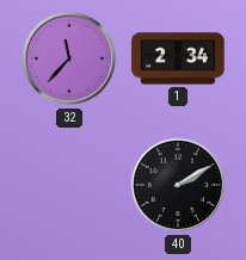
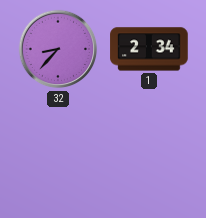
32: 11:37 -> 8:37 (58, 49)
40: 2:10 -> none (178, 185)
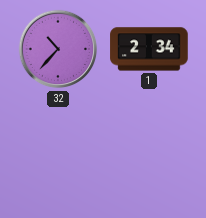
32: 8:37 -> 10:37 (58, 49)
